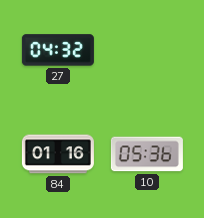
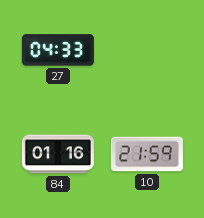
27: 04:32 -> 04:33 (58, 50)
10: 05:36 -> 21:59 (147, 154)
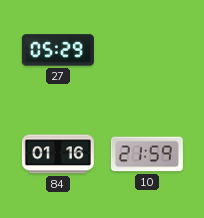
27: 04:33 -> 05:29 (58, 50)
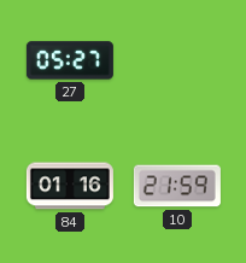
27: 05:29 -> 05:27 (70, 60)
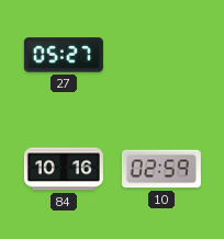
84: 01:16 -> 10:16 (64, 169)
10: 21:59 -> 02:59 (161, 169)
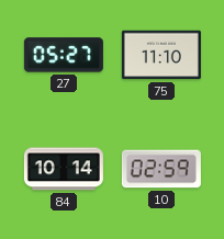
75: none -> 11:10 (161, 55)
84: 10:16 -> 10:14 (64, 169)
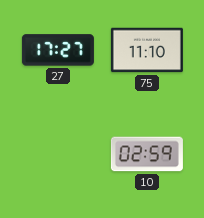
27: 05:27 -> 17:27 (58, 50)
84: 10:14 -> none (64, 169)
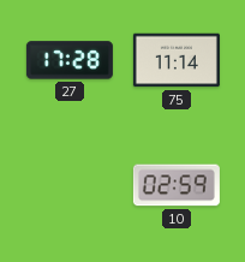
27: 17:27 -> 17:28 (70, 60)
75: 11:10 -> 11:14 (177, 60)
